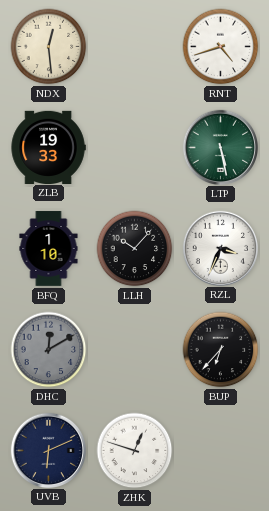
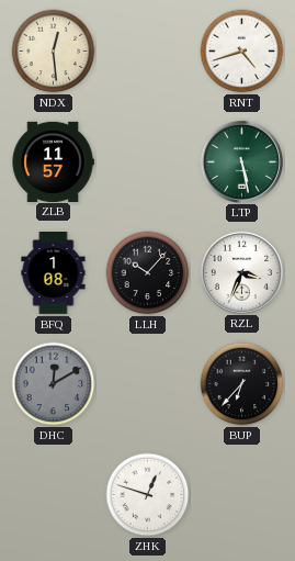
ZLB: 19:33 -> 11:57 (53, 161)
BFQ: 1:10 -> 1:08 (54, 273)
UVB: 6:11 -> none (48, 450)
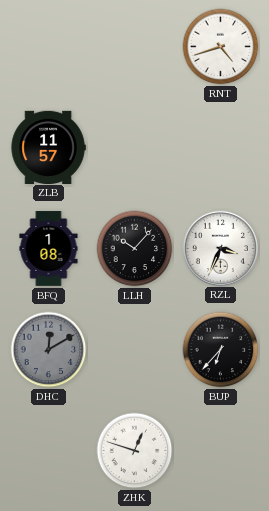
NDX: 12:29 -> none (54, 52)
LTP: 5:28 -> none (241, 161)
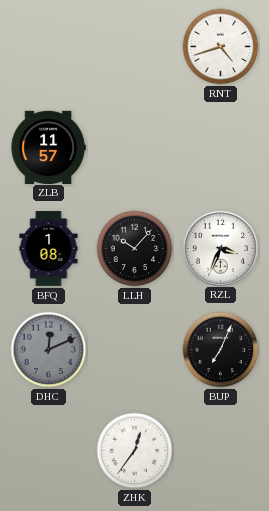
DHC: 12:10 -> 12:11 (49, 350)
BUP: 6:37 -> 7:04 (221, 350)
ZHK: 12:48 -> 12:36 (135, 451)
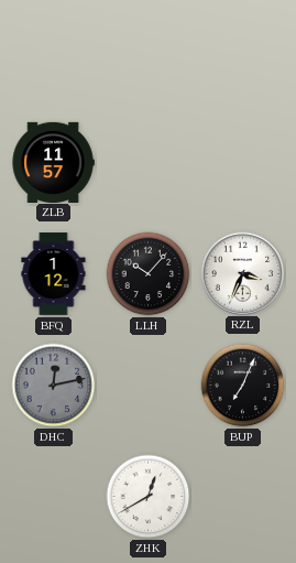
RNT: 4:42 -> none (221, 47)
BFQ: 1:08 -> 1:12 (54, 274)
DHC: 12:11 -> 12:13 (54, 386)
ZHK: 12:36 -> 12:40 (149, 497)
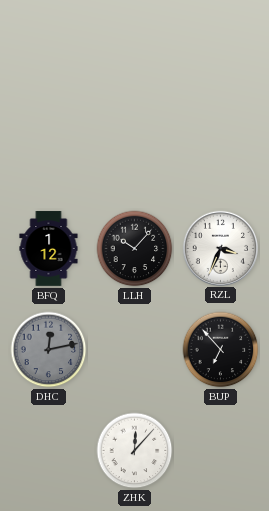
ZLB: 11:57 -> none (53, 162)
BUP: 7:04 -> 6:53 (221, 350)
ZHK: 12:40 -> 12:07 (135, 451)
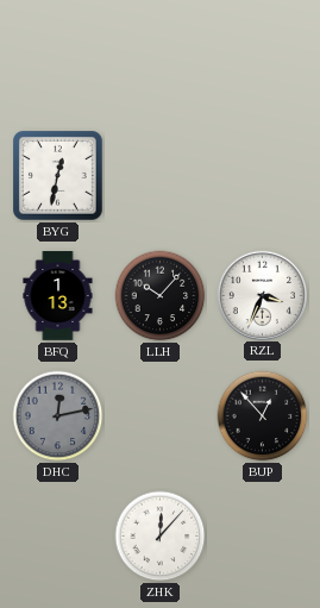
BYG: none -> 12:32 (58, 176)
BFQ: 1:12 -> 1:13 (58, 296)
BUP: 6:53 -> 12:53 (263, 416)
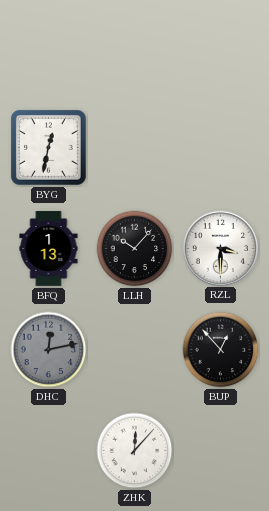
RZL: 3:34 -> 3:30 (220, 248)
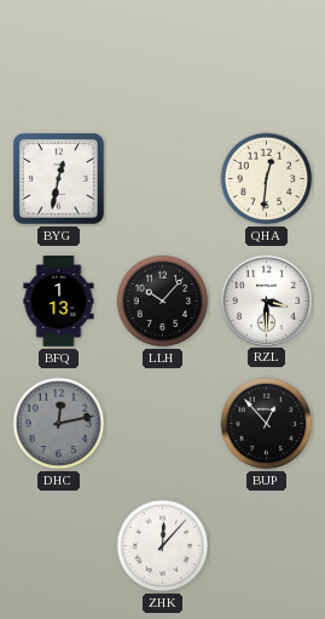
QHA: none -> 12:31 (267, 179)
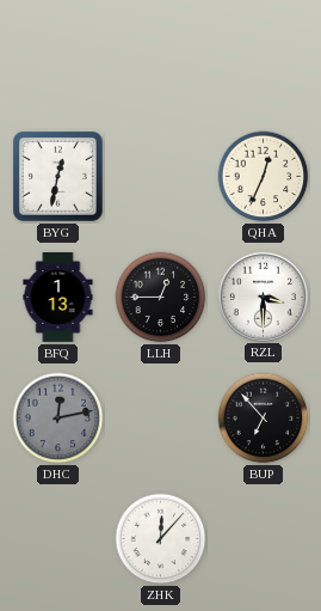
QHA: 12:31 -> 12:34 (264, 177)
LLH: 10:07 -> 12:45 (161, 298)
BUP: 12:53 -> 6:53 (264, 418)
